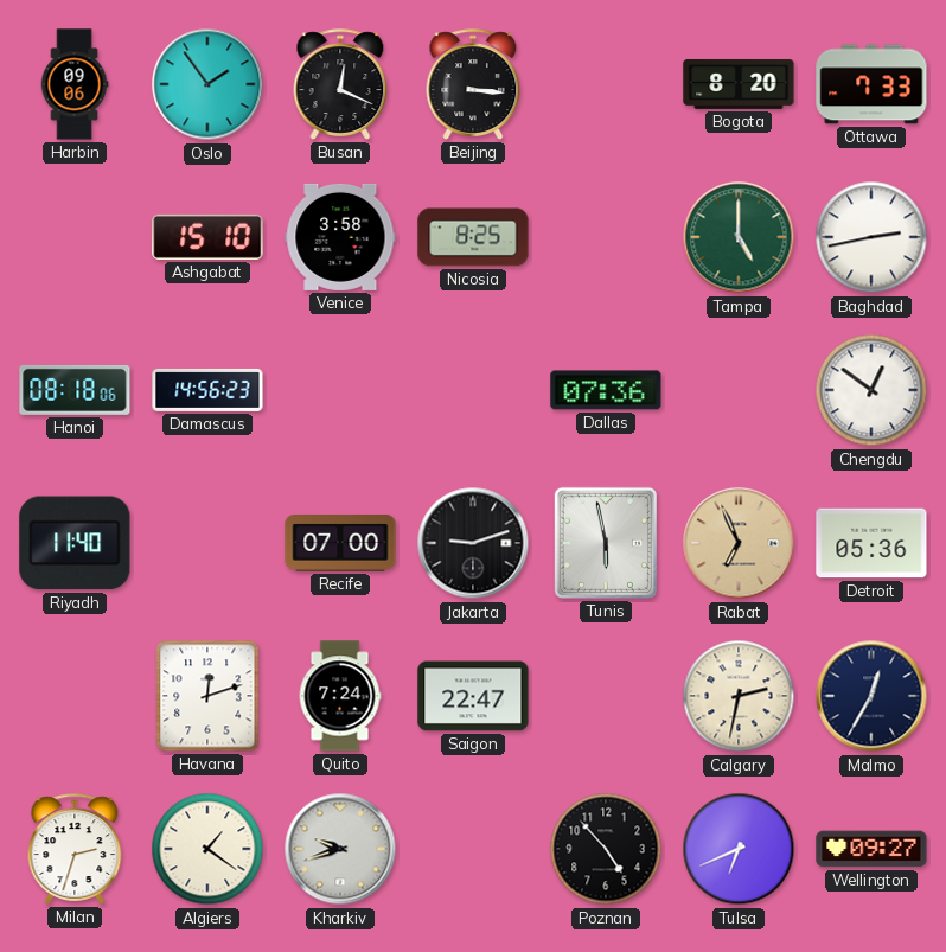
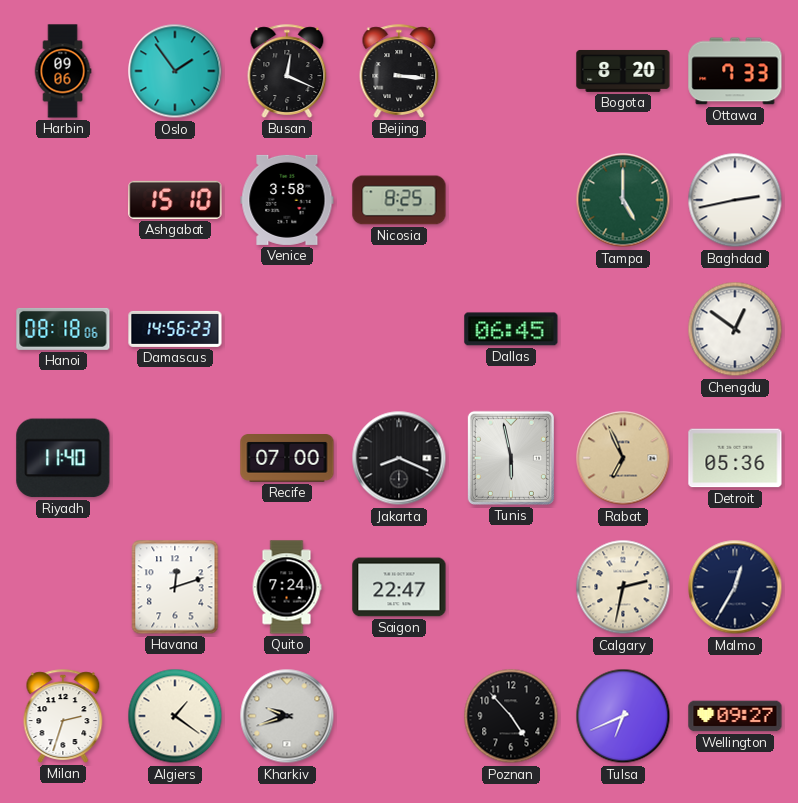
Dallas: 07:36 -> 06:45 (511, 329)
Jakarta: 9:12 -> 8:19 (399, 458)
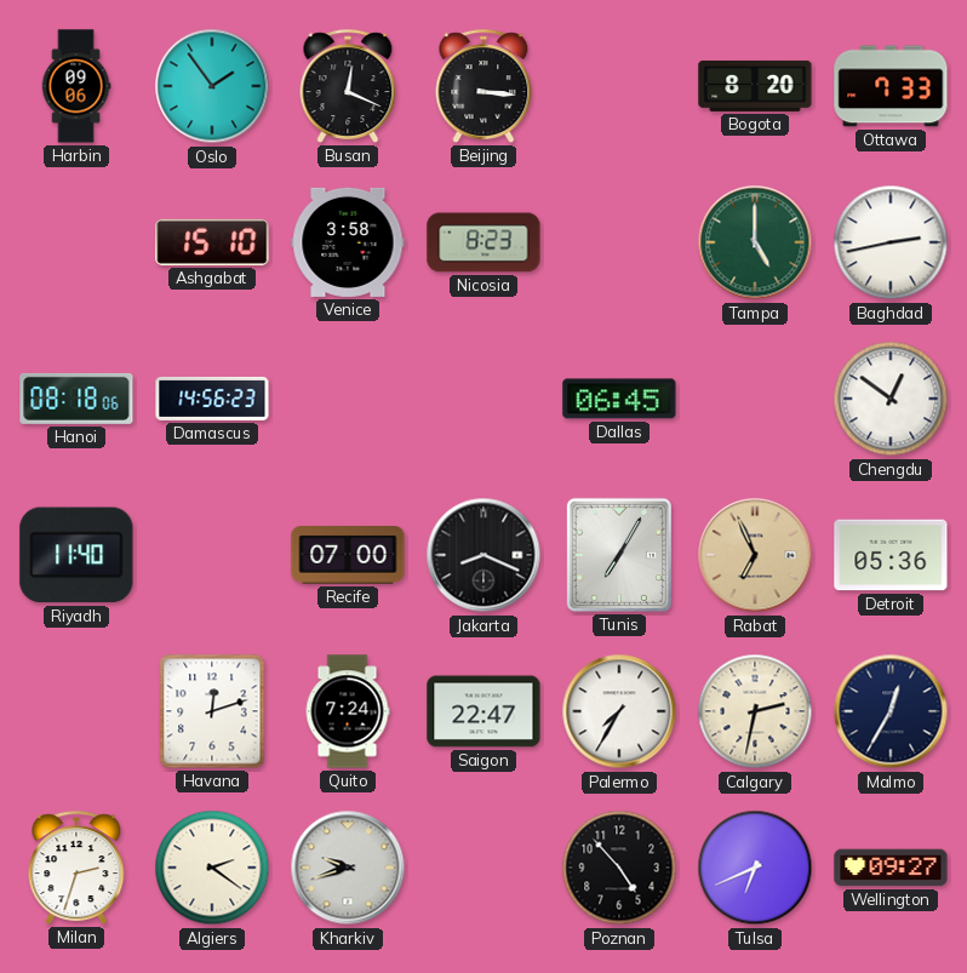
Nicosia: 8:25 -> 8:23 (483, 242)
Tunis: 5:58 -> 7:05 (619, 555)
Palermo: none -> 7:35 (619, 711)
Algiers: 1:21 -> 2:21 (212, 868)
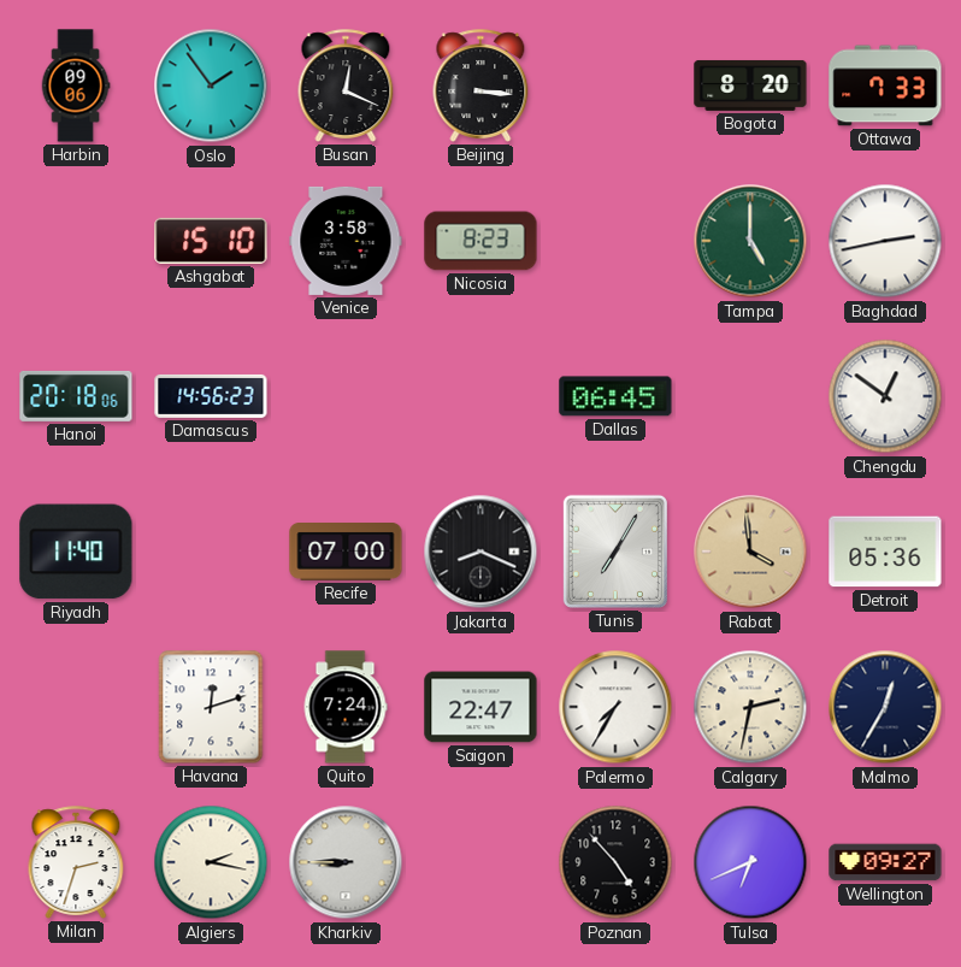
Hanoi: 08:18 -> 20:18 (76, 396)
Rabat: 6:56 -> 3:59 (750, 552)
Algiers: 2:21 -> 2:17 (211, 862)
Kharkiv: 9:42 -> 8:45 (346, 862)
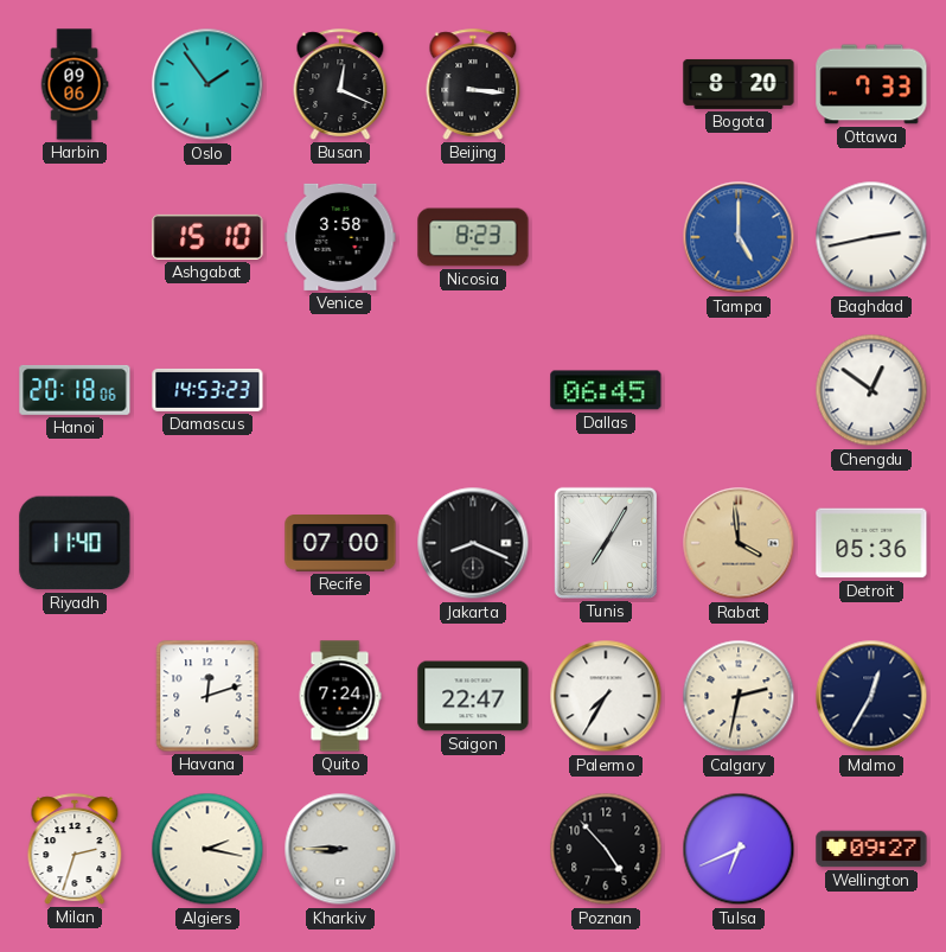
Tampa dial: green -> blue (739, 237)
Damascus: 14:56 -> 14:53 (207, 390)
